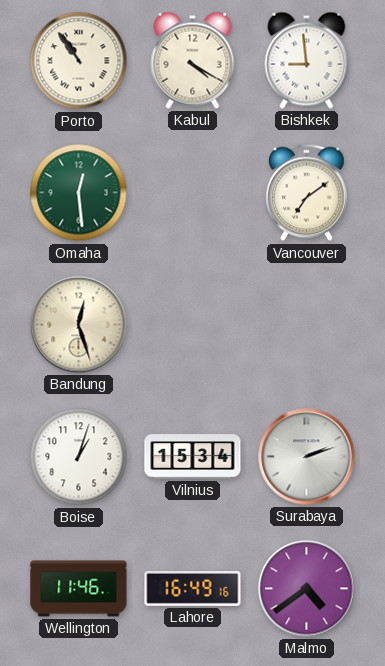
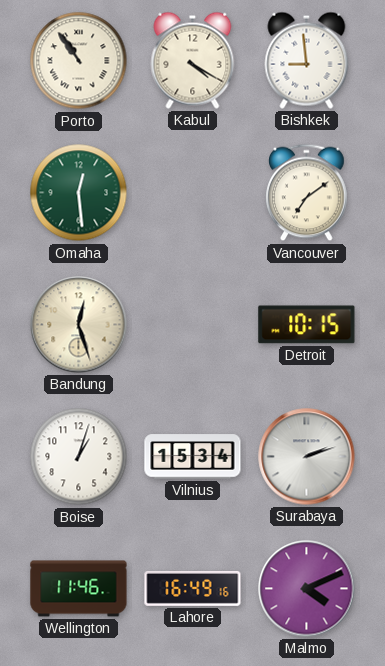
Detroit: none -> 10:15 (307, 325)
Malmo: 4:39 -> 4:11 (307, 589)
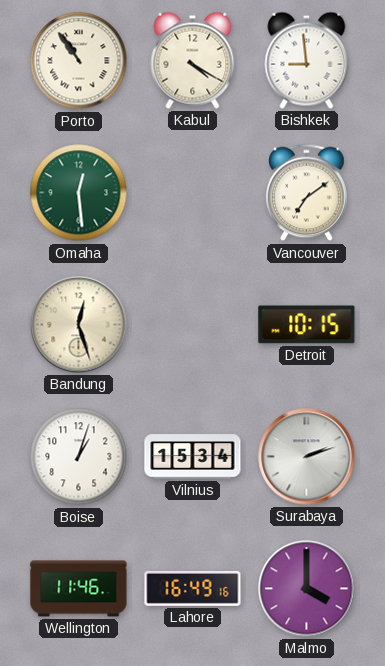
Malmo: 4:11 -> 4:00 (307, 589)
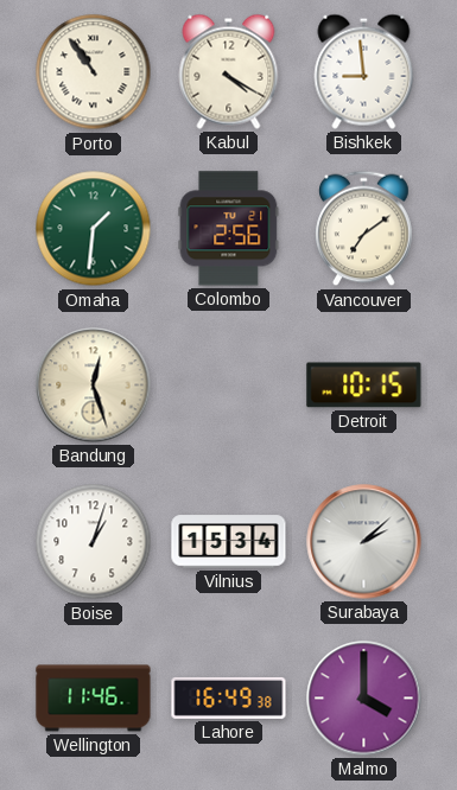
Omaha: 12:29 -> 1:31 (94, 229)
Colombo: none -> 2:56 (229, 229)
Surabaya: 2:12 -> 2:08 (364, 542)
Lahore: 16:49:16 -> 16:49:38 (229, 697)
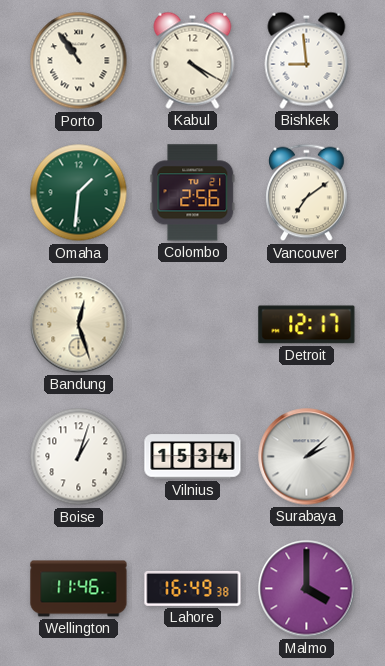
Detroit: 10:15 -> 12:17 (307, 325)
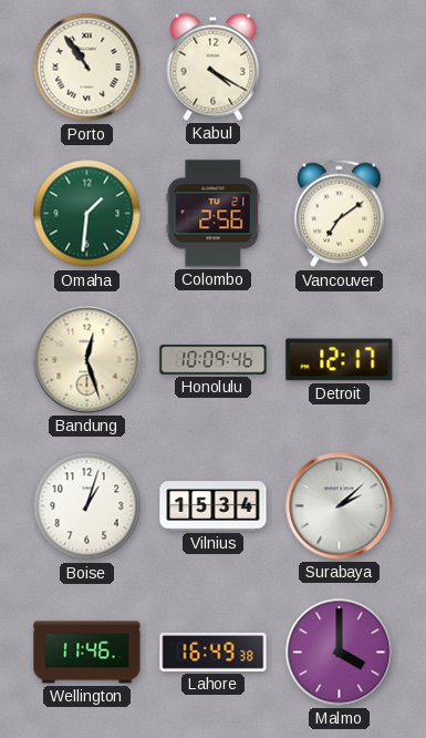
Bishkek: 8:59 -> none (307, 60)
Honolulu: none -> 10:09 (214, 360)
